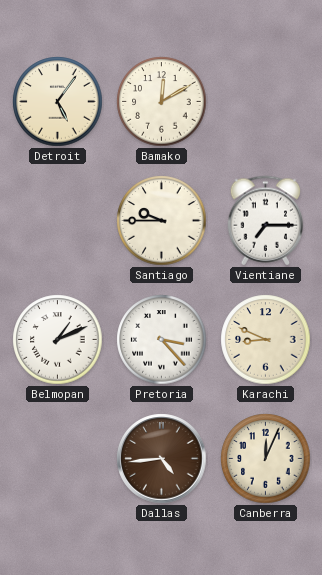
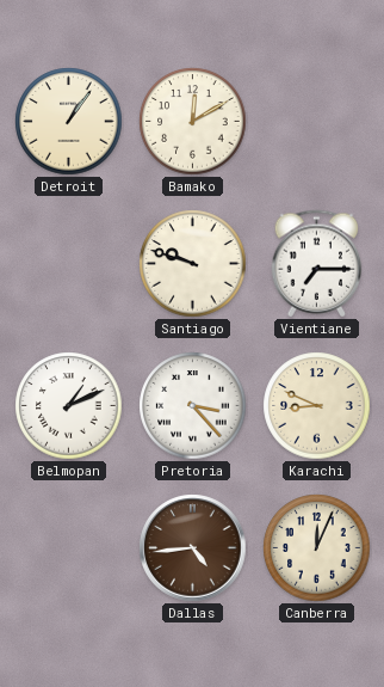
Detroit: 5:06 -> 1:06 (69, 122)
Santiago: 9:45 -> 9:48 (193, 264)
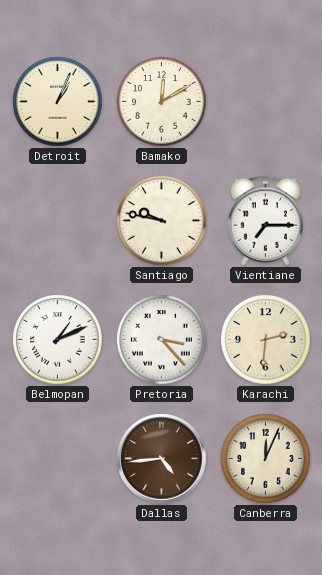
Detroit: 1:06 -> 1:04 (58, 102)
Santiago: 9:48 -> 9:47 (162, 221)
Karachi: 8:49 -> 2:31 (266, 340)
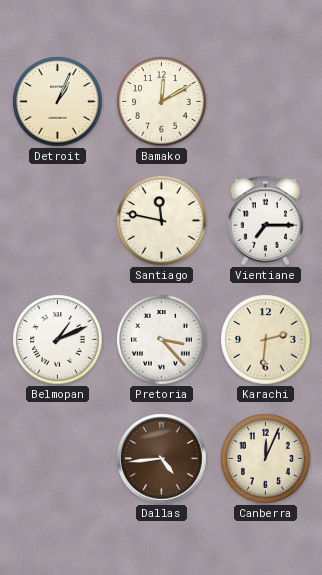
Santiago: 9:47 -> 11:47 (162, 221)
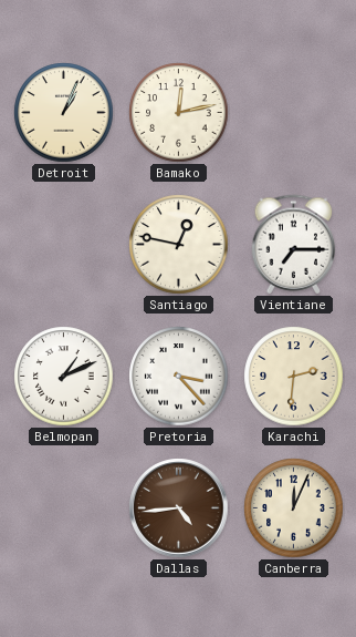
Bamako: 12:10 -> 12:13 (179, 113)
Santiago: 11:47 -> 12:47 (179, 245)
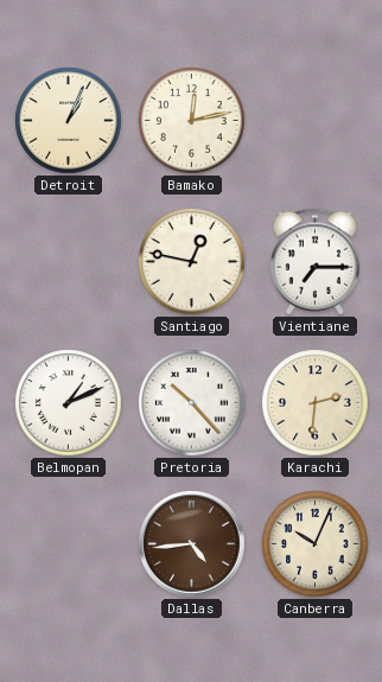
Pretoria: 3:23 -> 10:23 (192, 403)
Canberra: 12:04 -> 10:04 (316, 544)
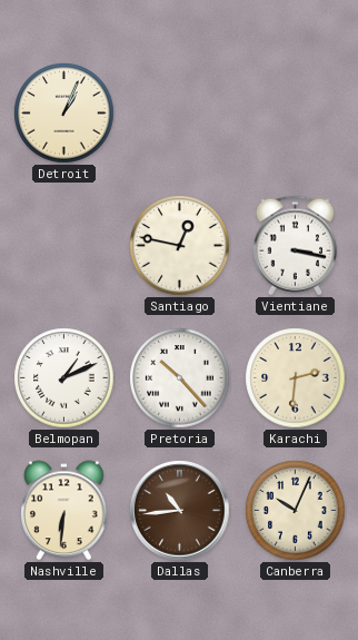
Bamako: 12:13 -> none (192, 121)
Vientiane: 7:15 -> 3:17 (296, 246)
Nashville: none -> 6:31 (64, 511)
Dallas: 4:44 -> 10:44 (180, 511)
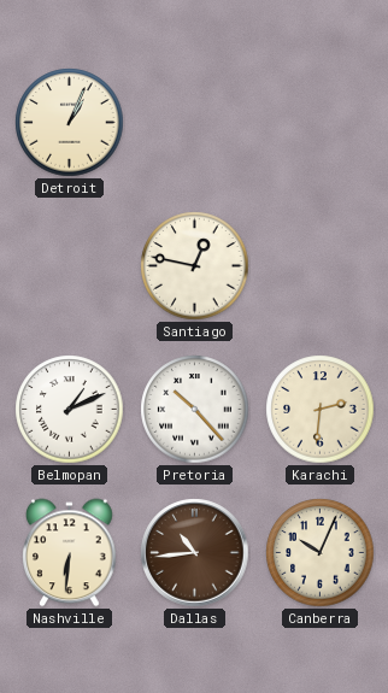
Vientiane: 3:17 -> none (296, 246)
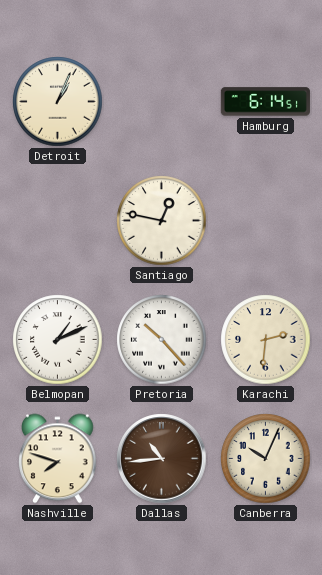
Hamburg: none -> 6:14 (265, 102)
Nashville: 6:31 -> 7:48 (58, 459)
